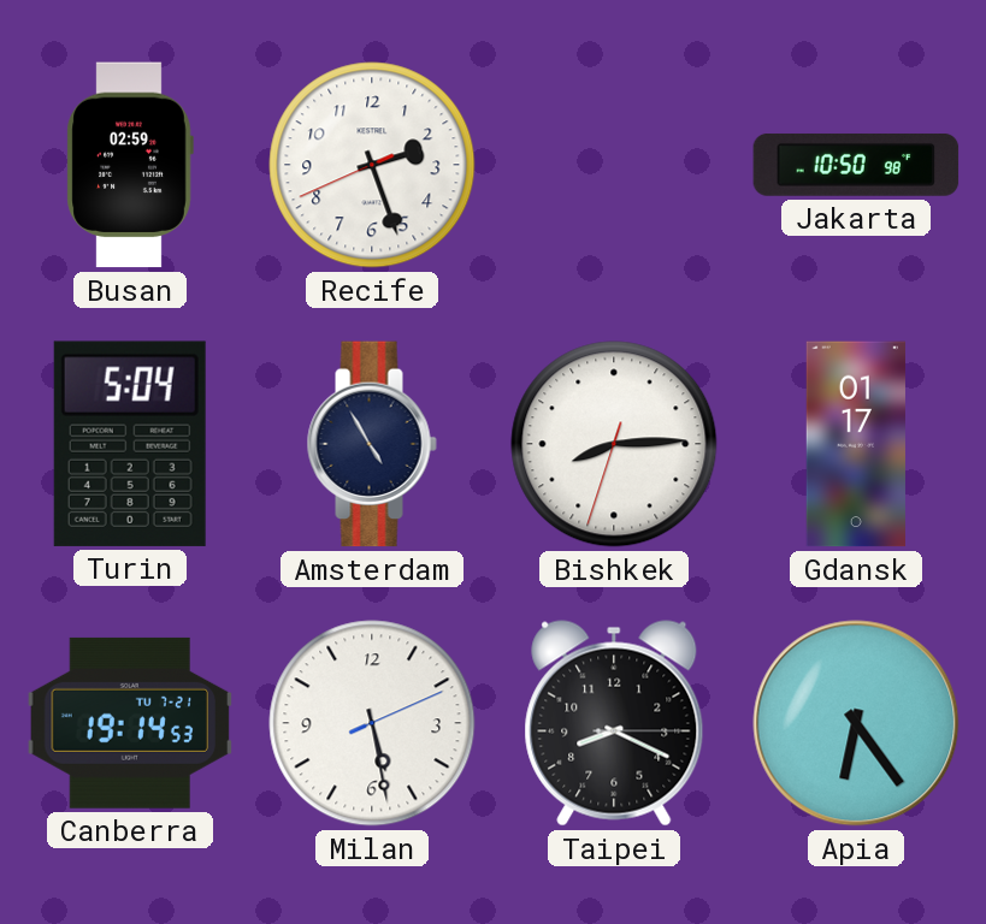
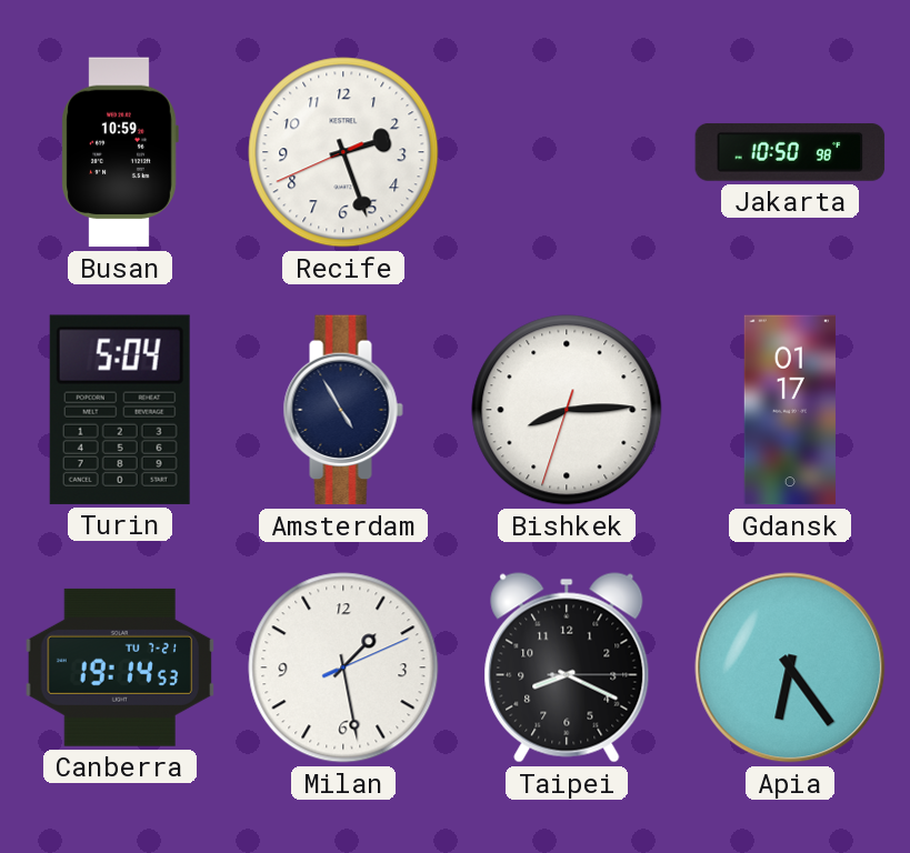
Busan: 02:59 -> 10:59 (120, 152)
Milan: 5:28 -> 1:28 (343, 668)
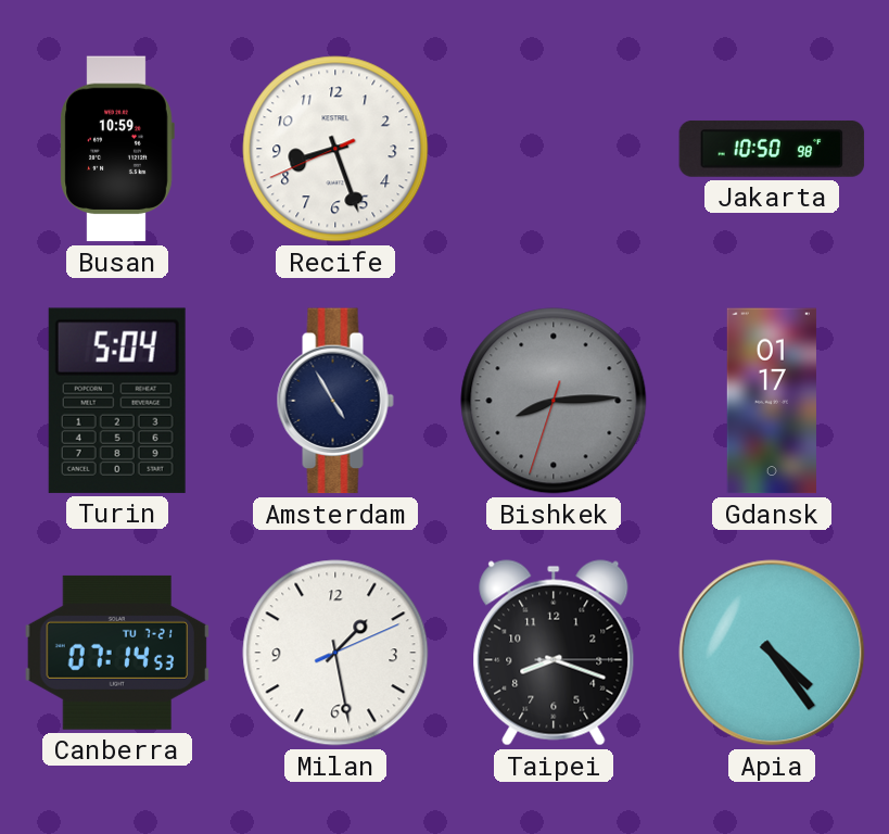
Recife: 2:26 -> 8:26 (335, 149)
Bishkek dial: white -> grey (554, 401)
Canberra: 19:14 -> 07:14 (117, 653)
Taipei: 8:19 -> 8:18 (554, 653)
Apia: 6:24 -> 4:24 (772, 653)
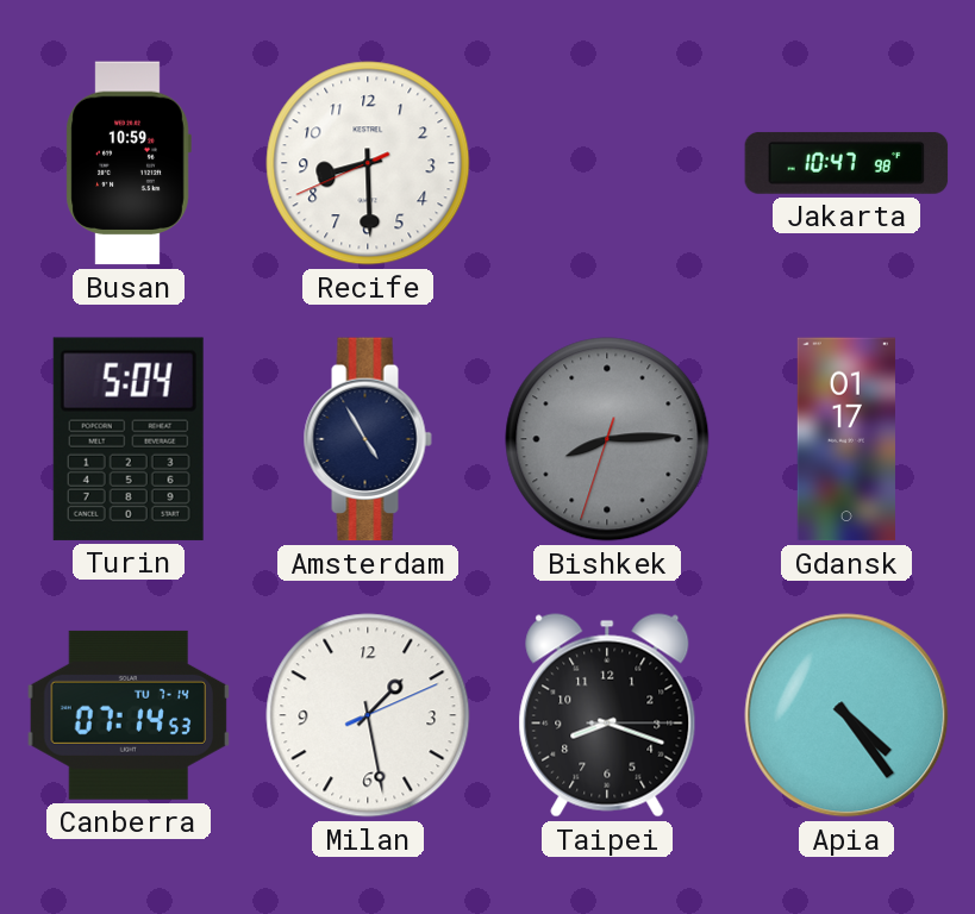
Recife: 8:26 -> 8:29 (368, 163)
Jakarta: 10:50 -> 10:47 (846, 163)
Canberra date: TU 7-21 -> TU 7-14 (129, 715)
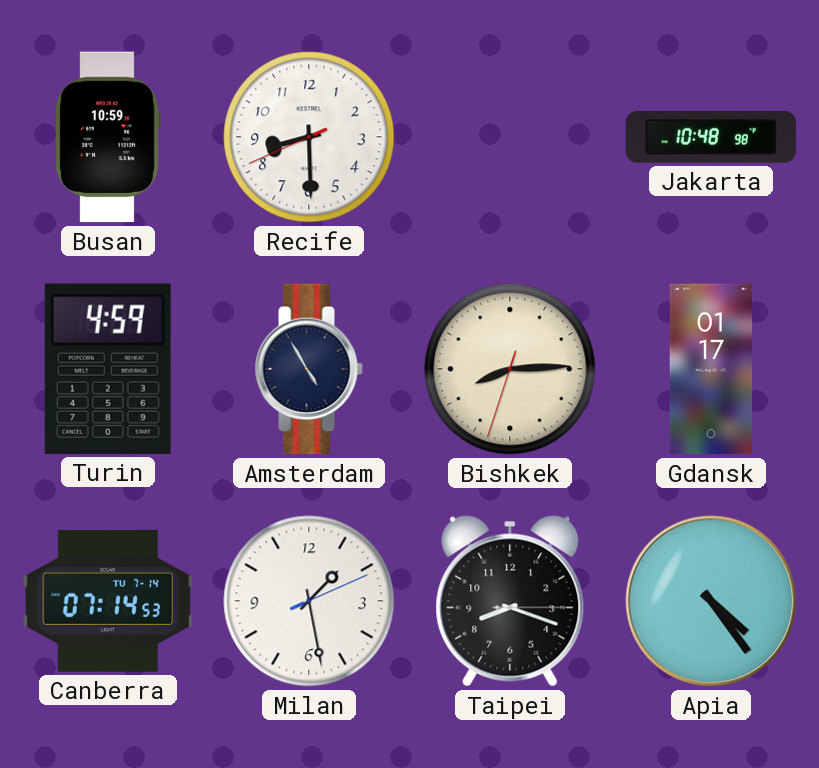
Jakarta: 10:47 -> 10:48 (711, 137)
Turin: 5:04 -> 4:59 (108, 369)
Bishkek dial: grey -> cream (510, 369)
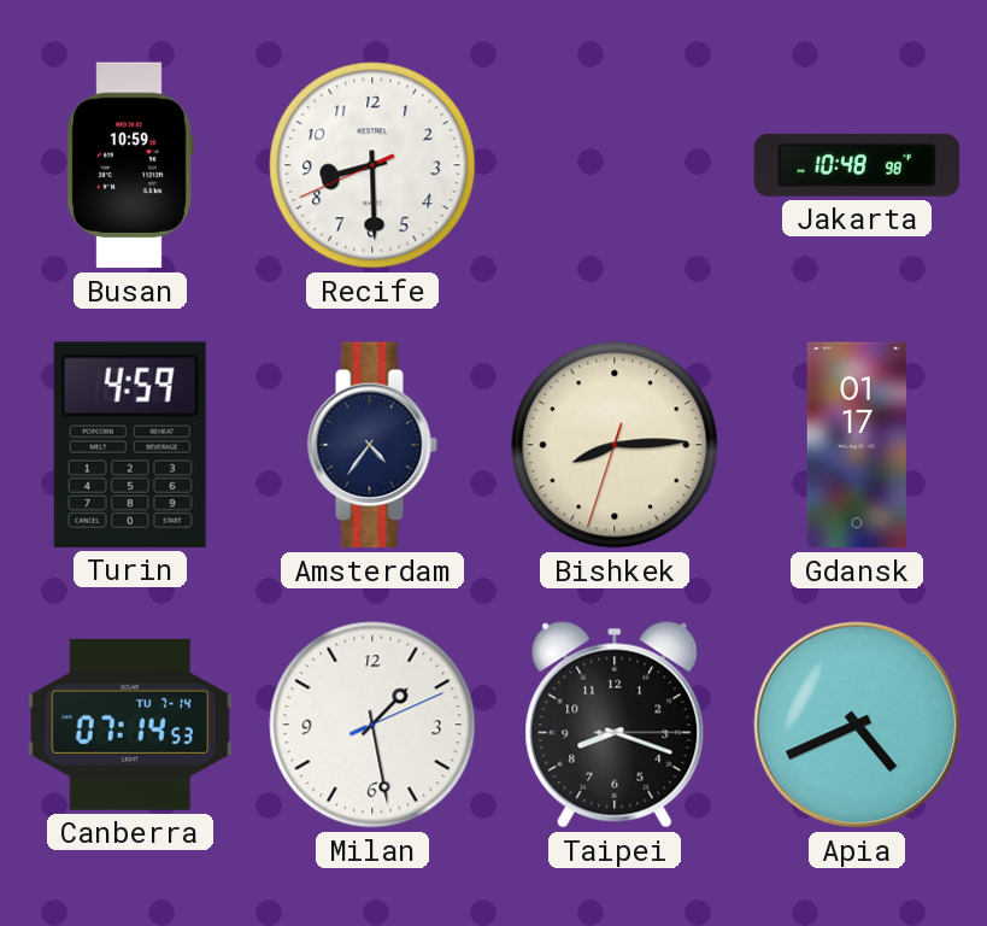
Amsterdam: 4:55 -> 4:36 (372, 445)
Apia: 4:24 -> 4:41 (857, 725)
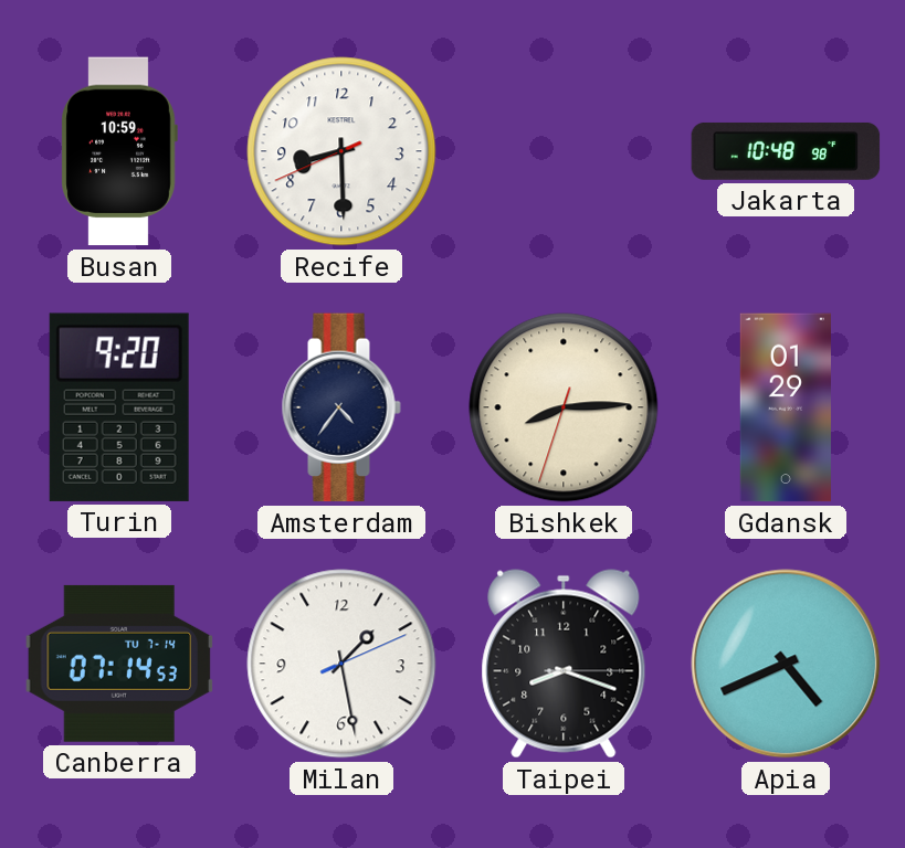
Turin: 4:59 -> 9:20 (119, 407)
Gdansk: 01:17 -> 01:29 (786, 407)
